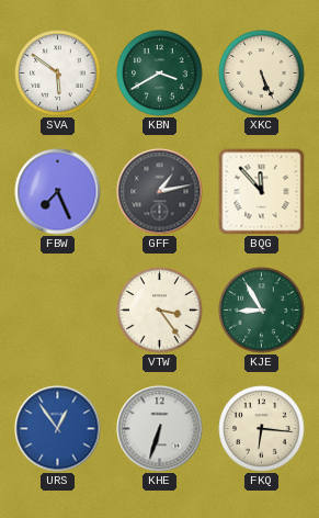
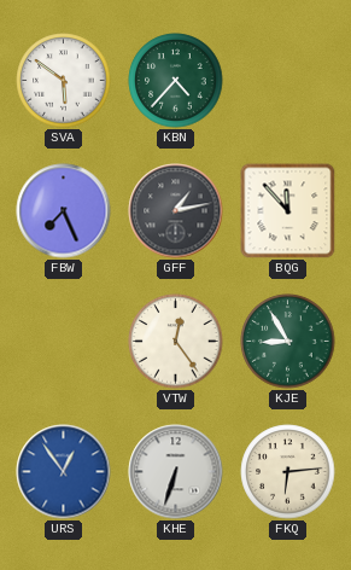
KBN: 3:40 -> 4:37 (176, 81)
XKC: 5:26 -> none (262, 74)
VTW: 3:24 -> 12:24 (176, 342)
FKQ: 6:16 -> 6:14 (288, 472)
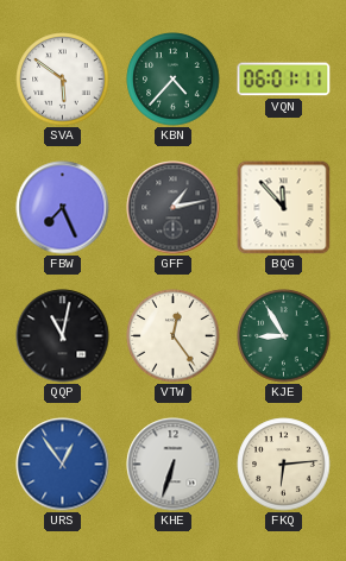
VQN: none -> 06:01 (284, 80)
QQP: none -> 11:02 (63, 336)
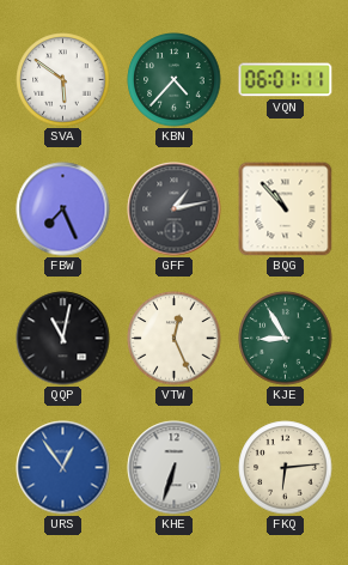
BQG: 11:53 -> 10:53 (286, 209)
VTW: 12:24 -> 12:26 (175, 339)
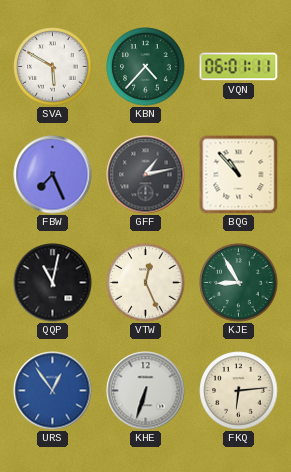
SVA: 5:51 -> 5:50 (53, 67)
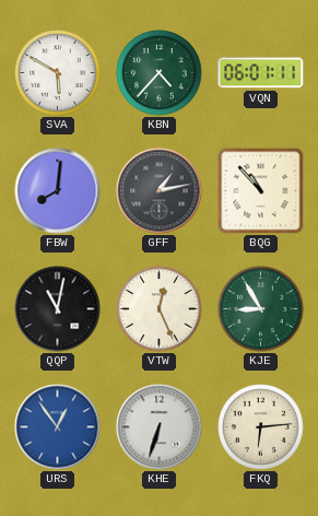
FBW: 7:26 -> 8:01 (58, 191)
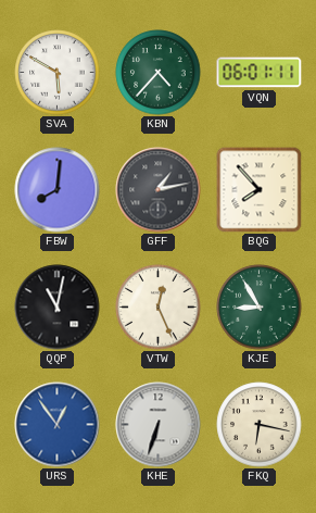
BQG: 10:53 -> 7:53 (260, 190)
FKQ: 6:14 -> 6:17 (260, 425)
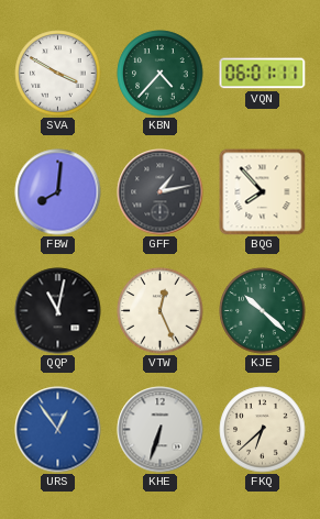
SVA: 5:50 -> 3:50 (58, 74)
KJE: 8:55 -> 10:22 (263, 311)
FKQ: 6:17 -> 6:38 (263, 430)
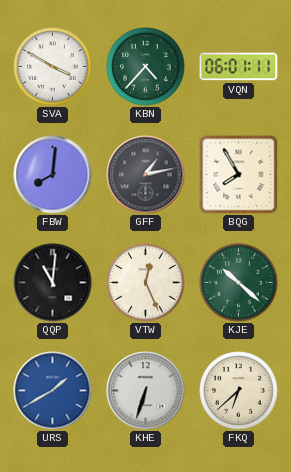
BQG: 7:53 -> 7:55 (239, 175)
QQP: 11:02 -> 11:01 (53, 283)
URS: 12:54 -> 1:40 (53, 391)
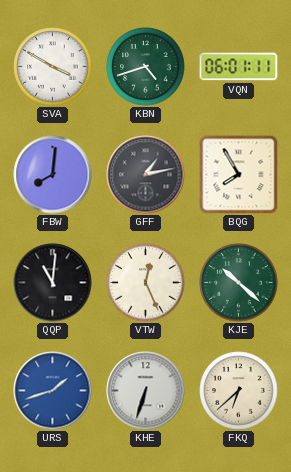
KBN: 4:37 -> 4:42 (146, 67)
URS: 1:40 -> 1:42 (53, 391)
